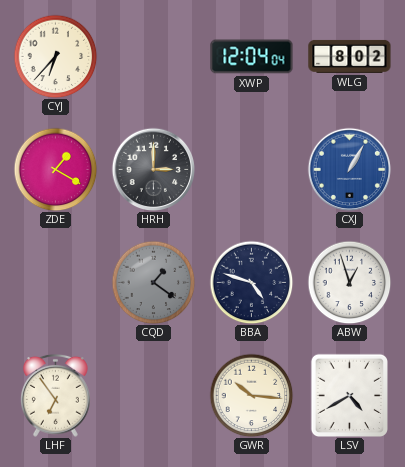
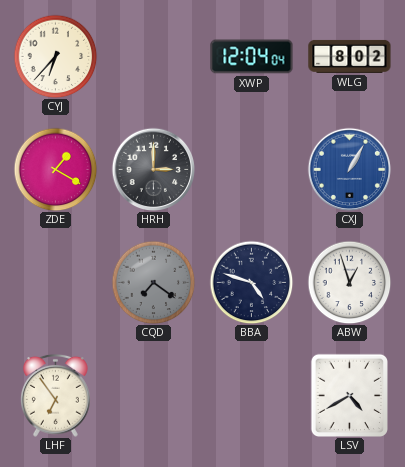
CQD: 1:21 -> 7:21 (153, 282)
GWR: 10:16 -> none (251, 395)
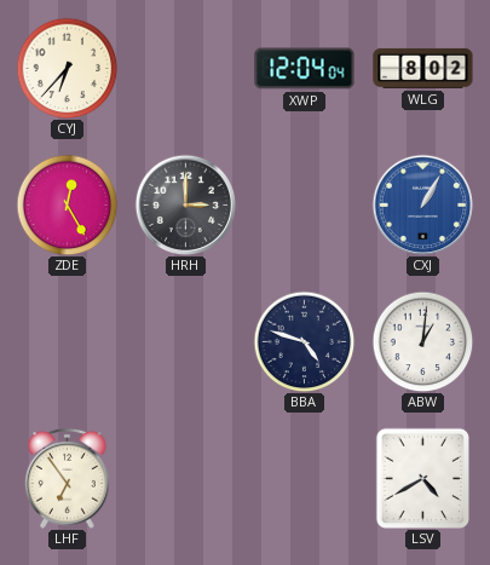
ZDE: 1:20 -> 12:25 (67, 204)
CQD: 7:21 -> none (153, 282)
ABW: 12:57 -> 1:01 (422, 341)
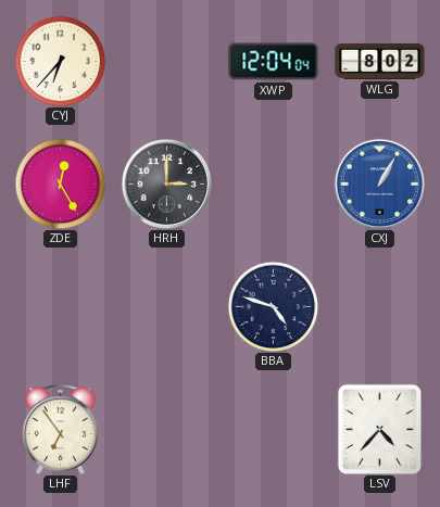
ABW: 1:01 -> none (422, 341)
LSV: 4:40 -> 4:37 (379, 429)
